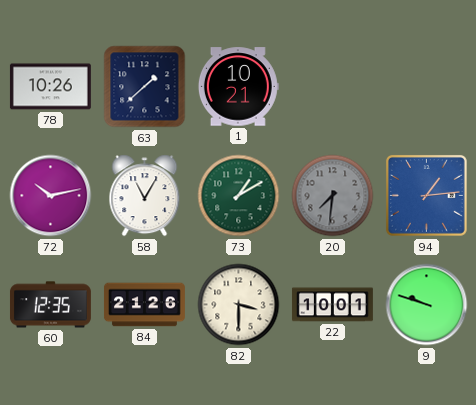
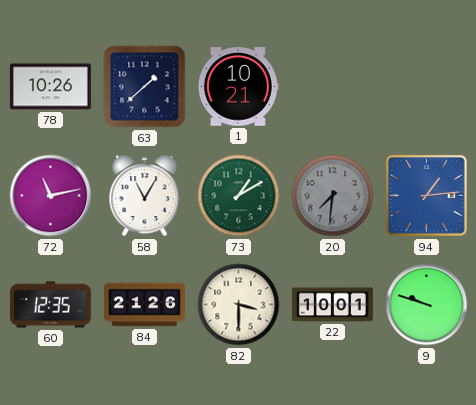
72: 10:13 -> 11:13 (51, 196)
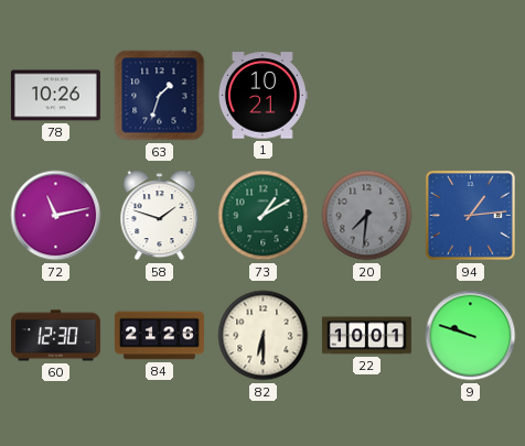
63: 1:38 -> 1:33 (160, 96)
58: 11:05 -> 1:48 (160, 216)
60: 12:35 -> 12:30 (55, 336)
82: 3:30 -> 6:30 (264, 336)
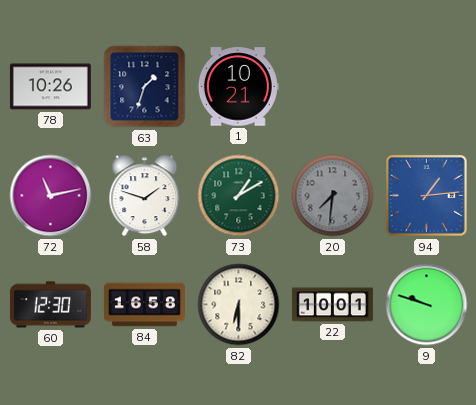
84: 21:26 -> 16:58 (144, 305)
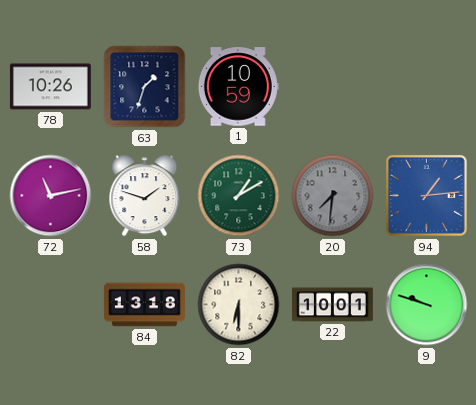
1: 10:21 -> 10:59 (238, 87)
60: 12:30 -> none (50, 305)
84: 16:58 -> 13:18 (144, 305)
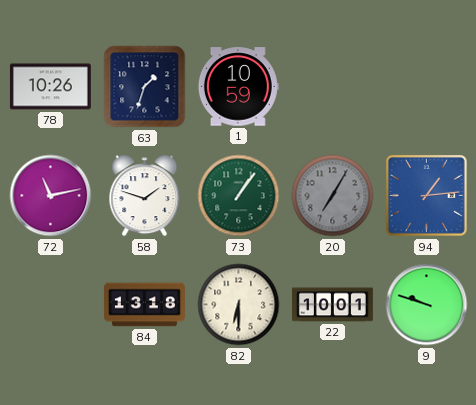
73: 1:10 -> 1:06 (239, 196)
20: 7:31 -> 7:05 (333, 196)
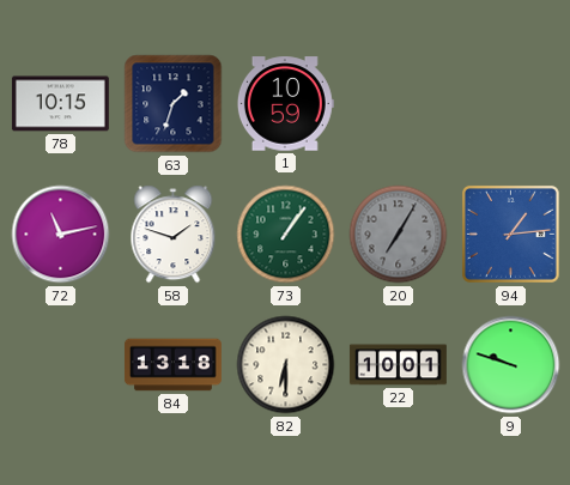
78: 10:26 -> 10:15 (60, 104)
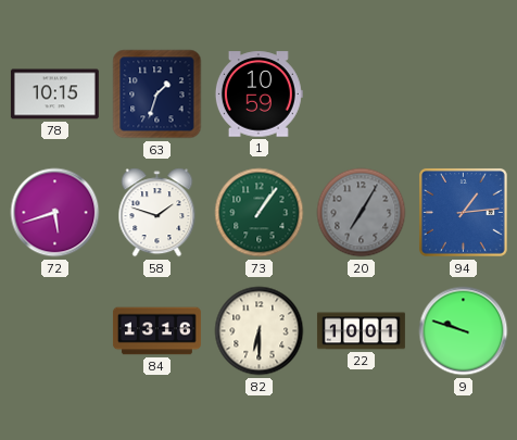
72: 11:13 -> 5:42 (55, 213)
84: 13:18 -> 13:16 (156, 331)
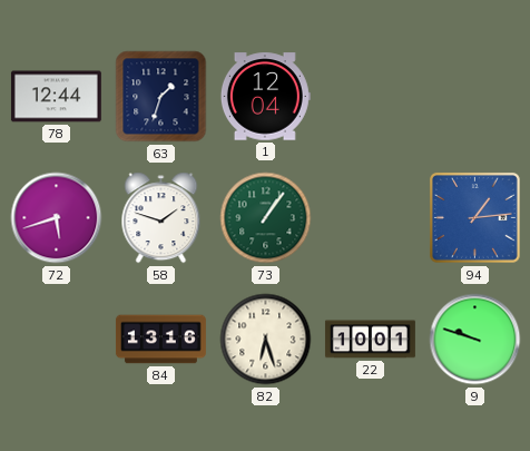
78: 10:15 -> 12:44 (56, 97)
1: 10:59 -> 12:04 (265, 97)
20: 7:05 -> none (362, 213)
82: 6:30 -> 6:27 (266, 340)
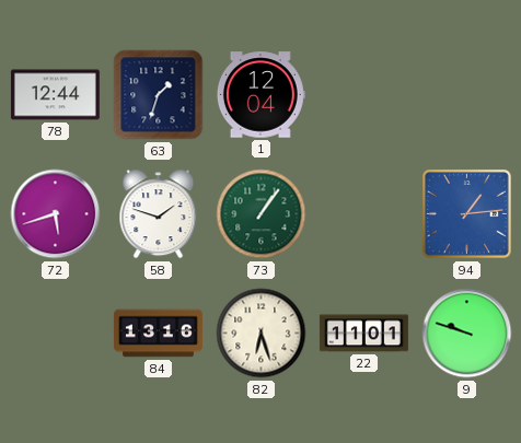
22: 10:01 -> 11:01 (363, 334)
